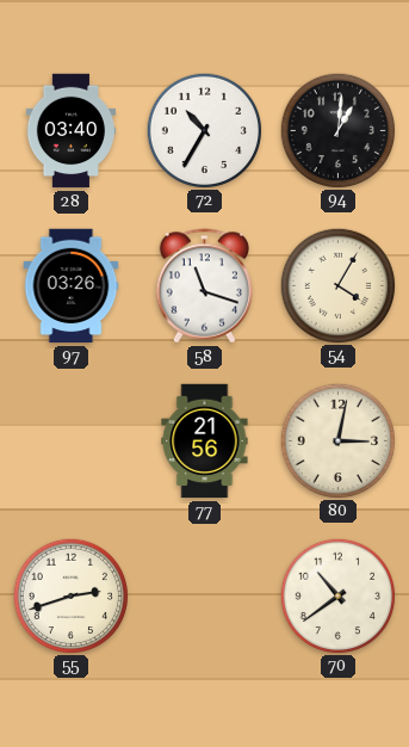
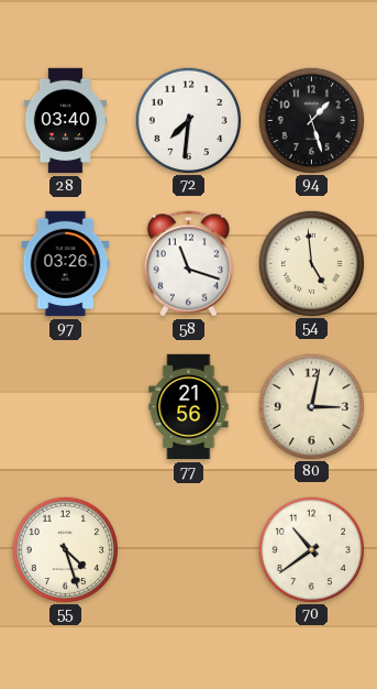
72: 10:35 -> 7:31 (188, 120)
94: 1:01 -> 1:27 (311, 120)
54: 4:05 -> 4:59 (311, 263)
55: 2:42 -> 4:27 (65, 549)
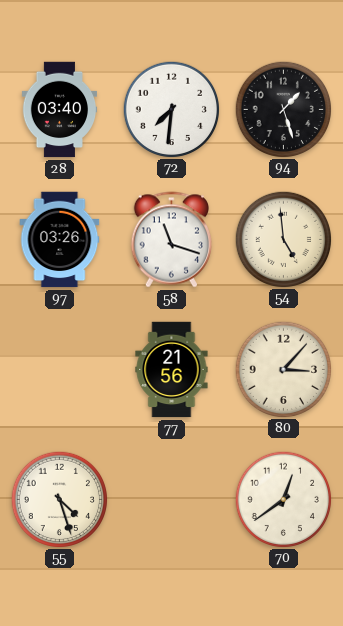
80: 3:02 -> 3:07 (283, 369)
70: 10:39 -> 12:39 (283, 499)
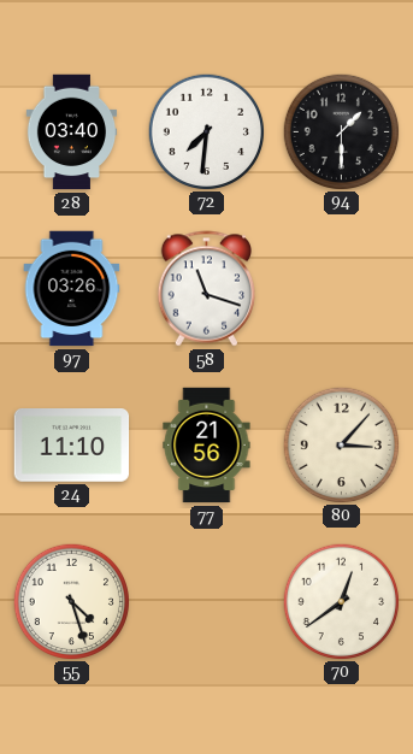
94: 1:27 -> 1:30 (341, 131)
54: 4:59 -> none (283, 239)
24: none -> 11:10 (72, 446)
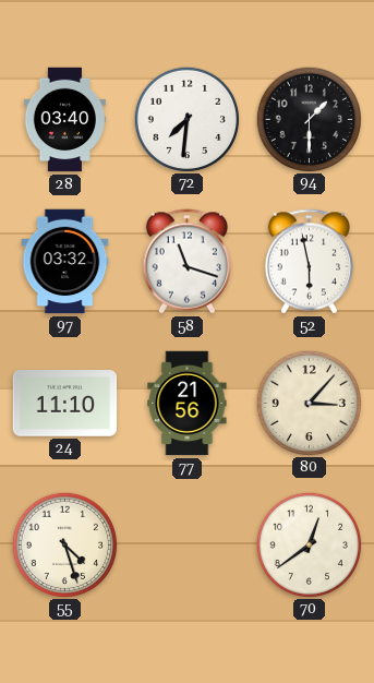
97: 03:26 -> 03:32 (65, 262)
52: none -> 5:58 (309, 262)
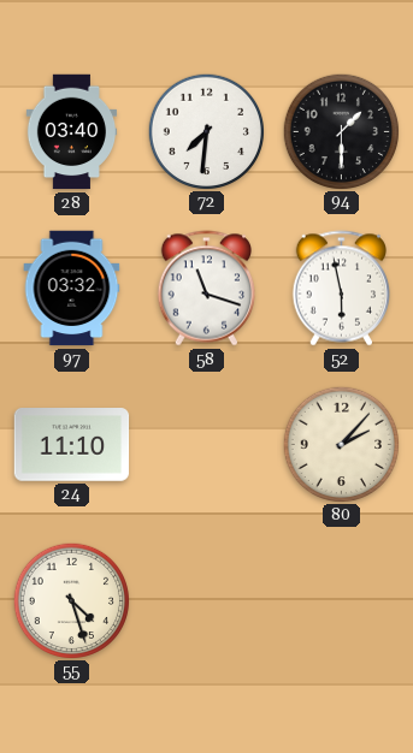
77: 21:56 -> none (188, 404)
80: 3:07 -> 2:07 (341, 444)
70: 12:39 -> none (309, 544)
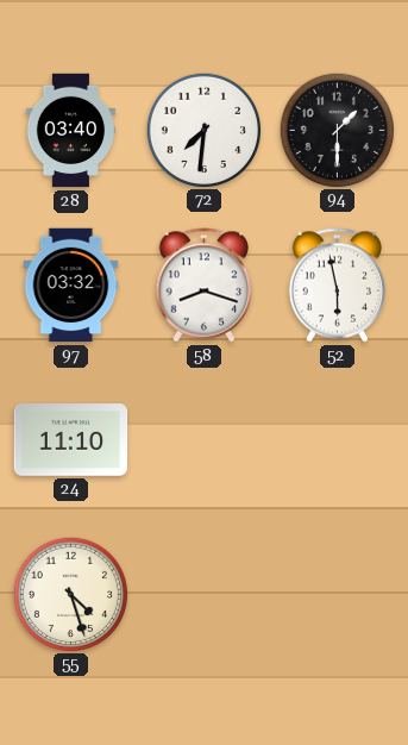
58: 11:18 -> 8:18 (203, 286)
80: 2:07 -> none (341, 444)
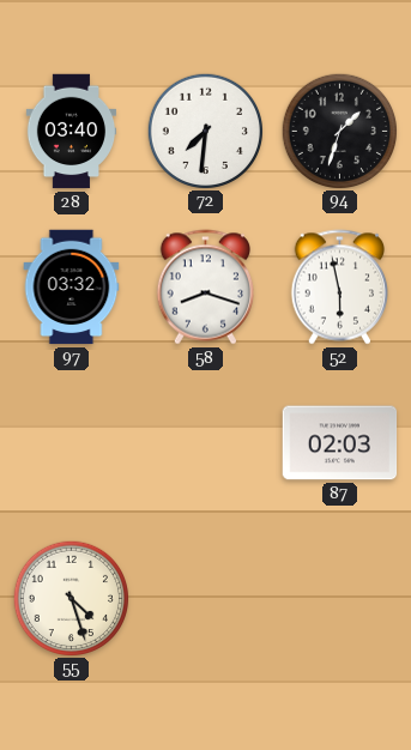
94: 1:30 -> 1:33 (339, 131)
24: 11:10 -> none (71, 440)
87: none -> 02:03 (340, 443)
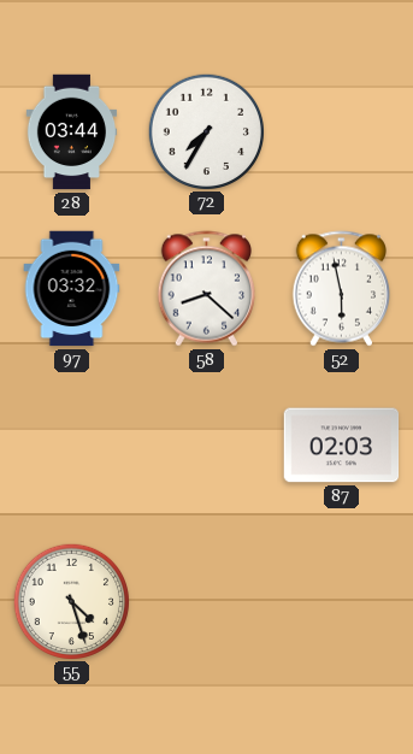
28: 03:40 -> 03:44 (72, 132)
72: 7:31 -> 7:35 (206, 131)
94: 1:33 -> none (339, 131)
58: 8:18 -> 8:22 (206, 289)
